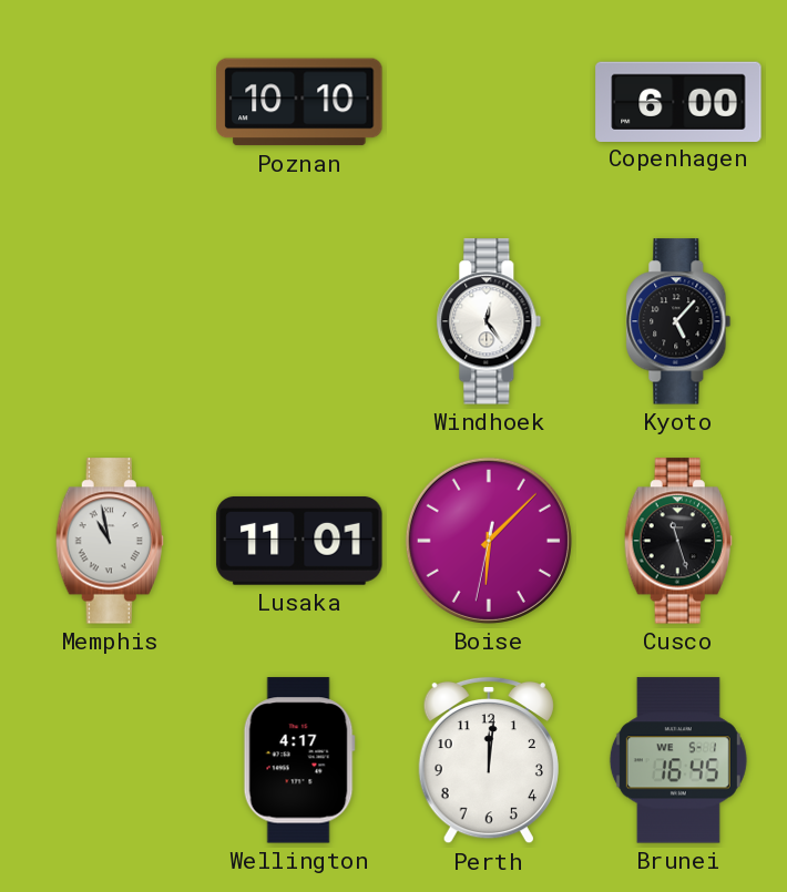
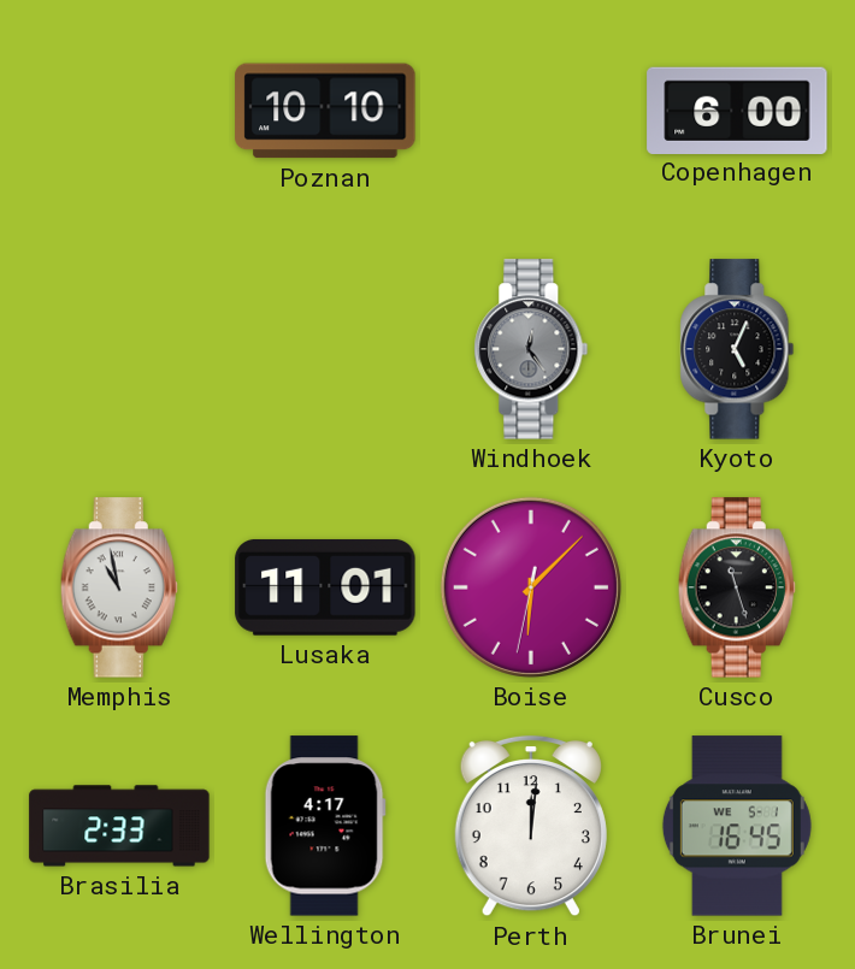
Windhoek dial: white -> grey (531, 349)
Kyoto: 5:07 -> 5:04 (737, 349)
Brasilia: none -> 2:33 (119, 826)
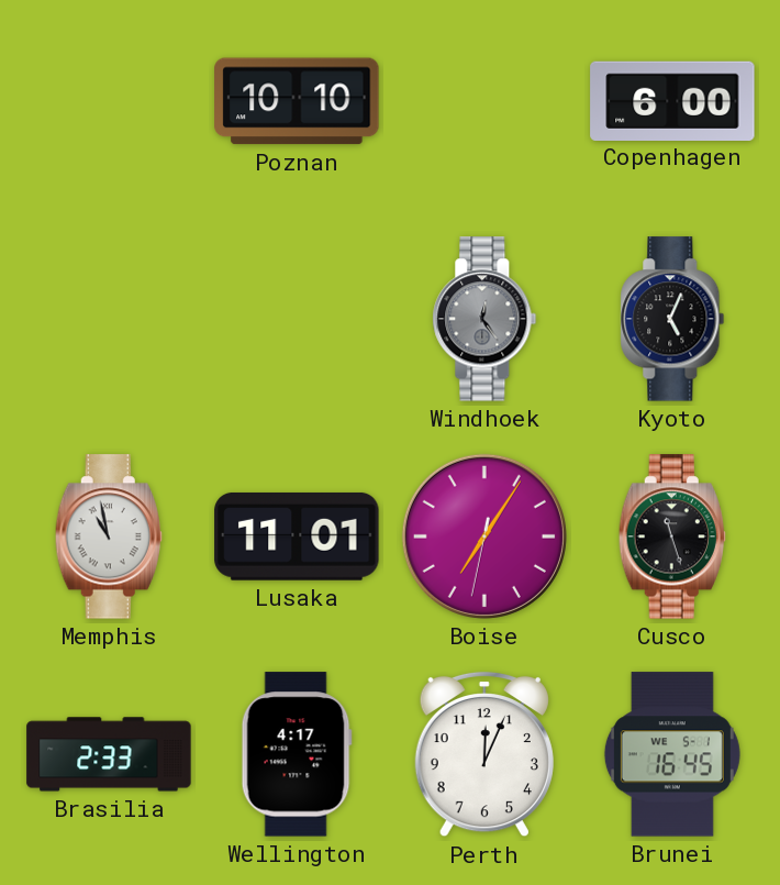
Boise: 6:07 -> 7:05 (484, 536)
Perth: 12:01 -> 12:04 (484, 754)
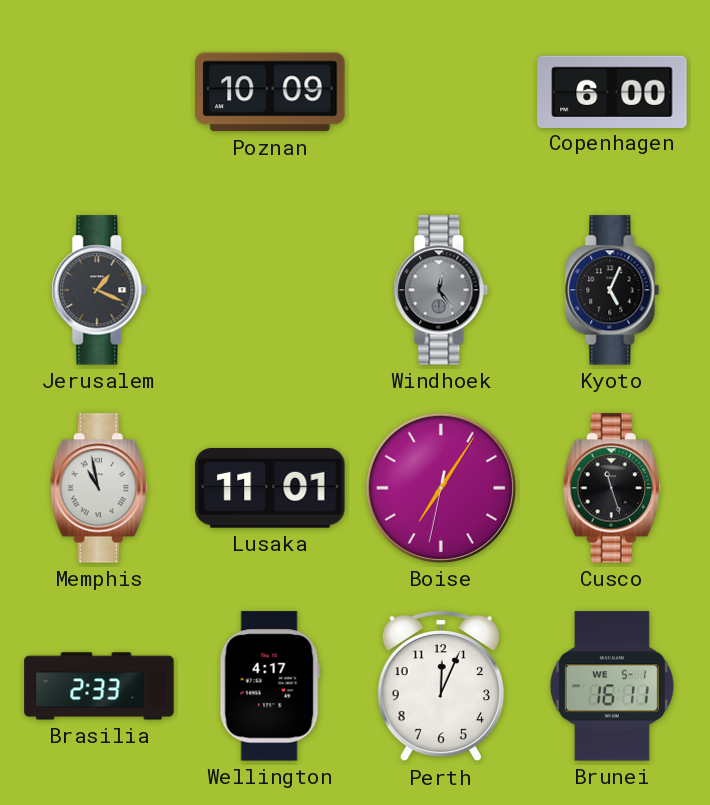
Poznan: 10:10 -> 10:09 (270, 92)
Jerusalem: none -> 1:19 (99, 290)
Brunei: 16:45 -> 16:11 (612, 686)
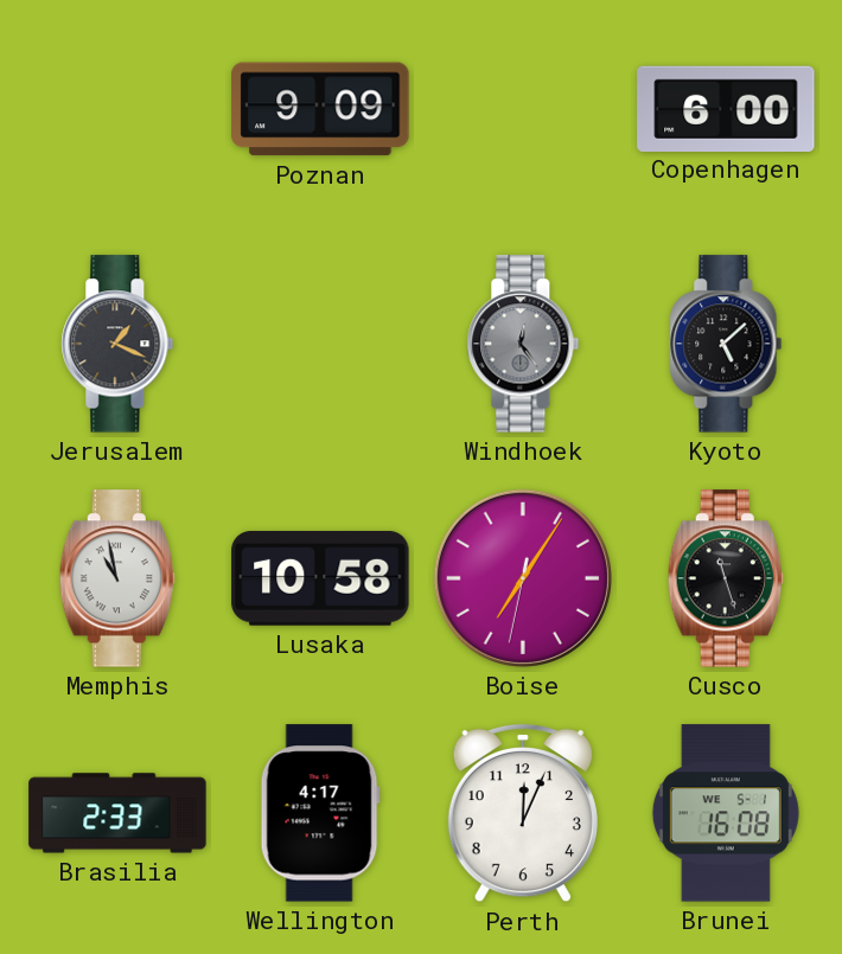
Poznan: 10:09 -> 9:09 (320, 109)
Kyoto: 5:04 -> 5:08 (726, 344)
Lusaka: 11:01 -> 10:58 (320, 578)
Brunei: 16:11 -> 16:08 (726, 813)
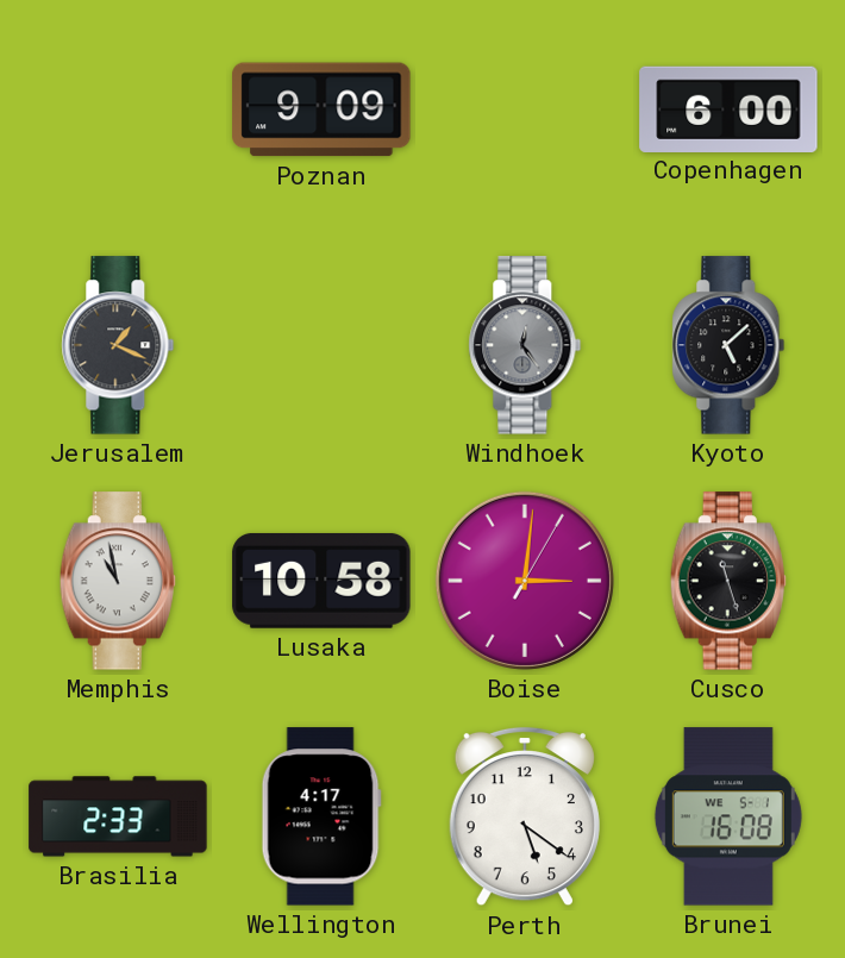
Boise: 7:05 -> 3:01 (525, 581)
Perth: 12:04 -> 5:21 (525, 816)
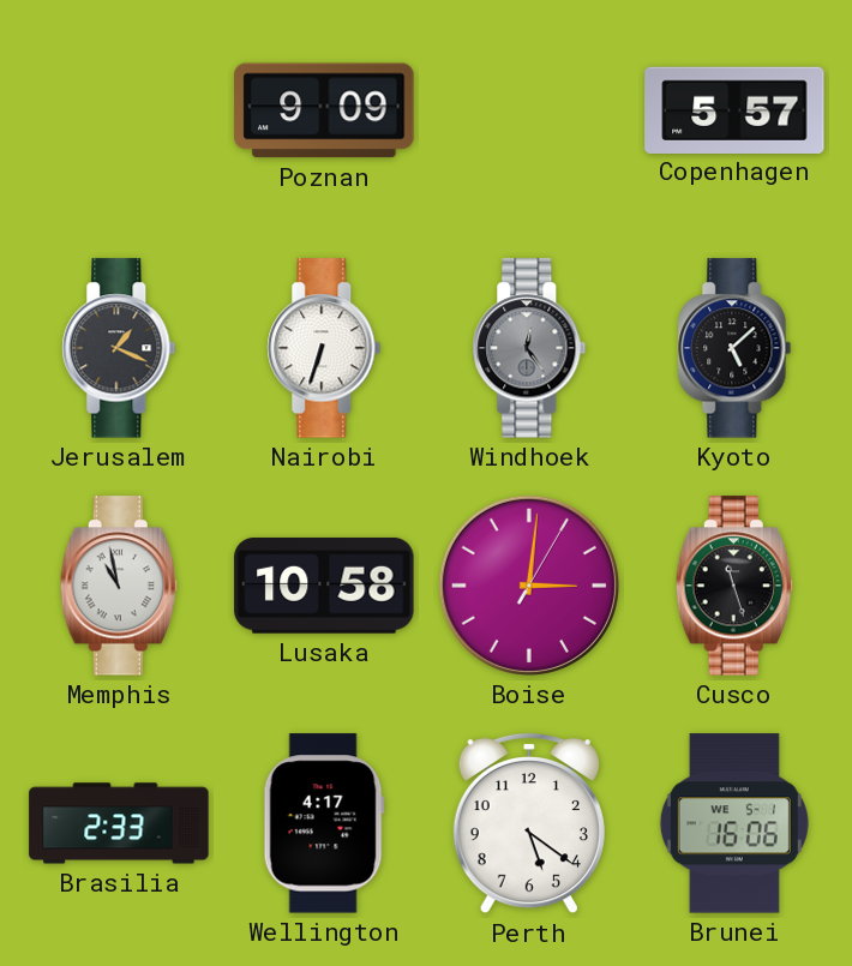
Copenhagen: 6:00 -> 5:57 (734, 109)
Nairobi: none -> 6:33 (324, 348)
Brunei: 16:08 -> 16:06 (734, 823)
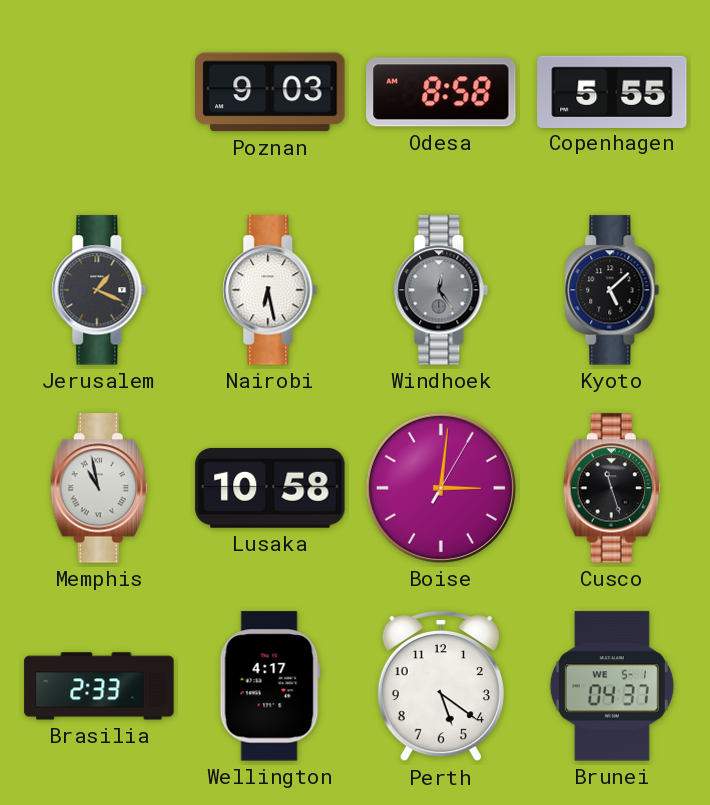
Poznan: 9:09 -> 9:03 (270, 92)
Odesa: none -> 8:58 (441, 92)
Copenhagen: 5:57 -> 5:55 (612, 91)
Nairobi: 6:33 -> 6:28 (270, 290)
Brunei: 16:06 -> 04:37 (612, 686)
